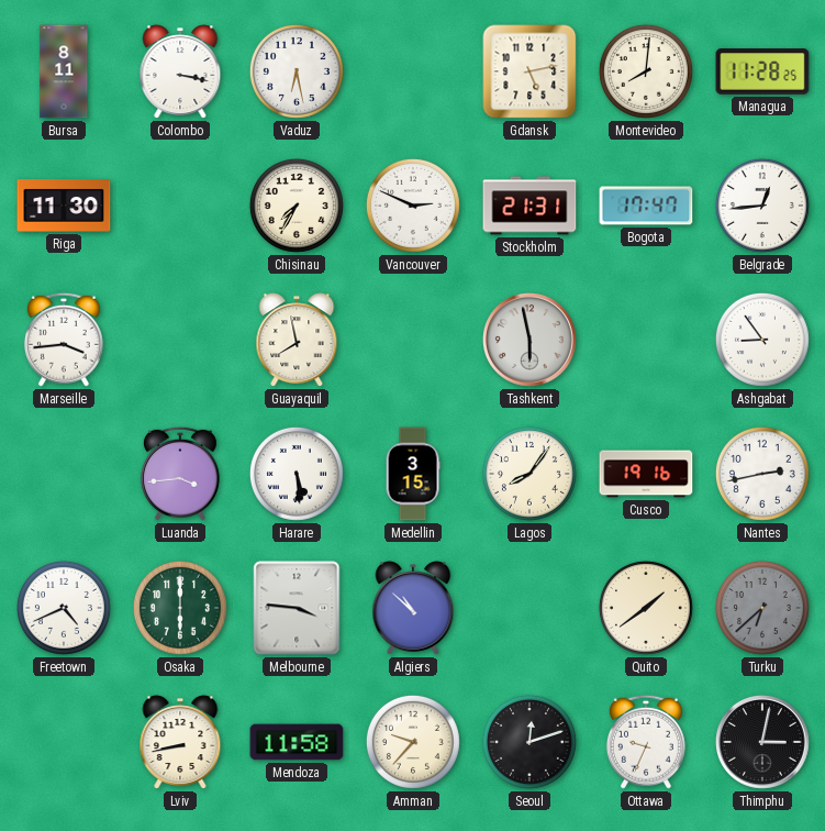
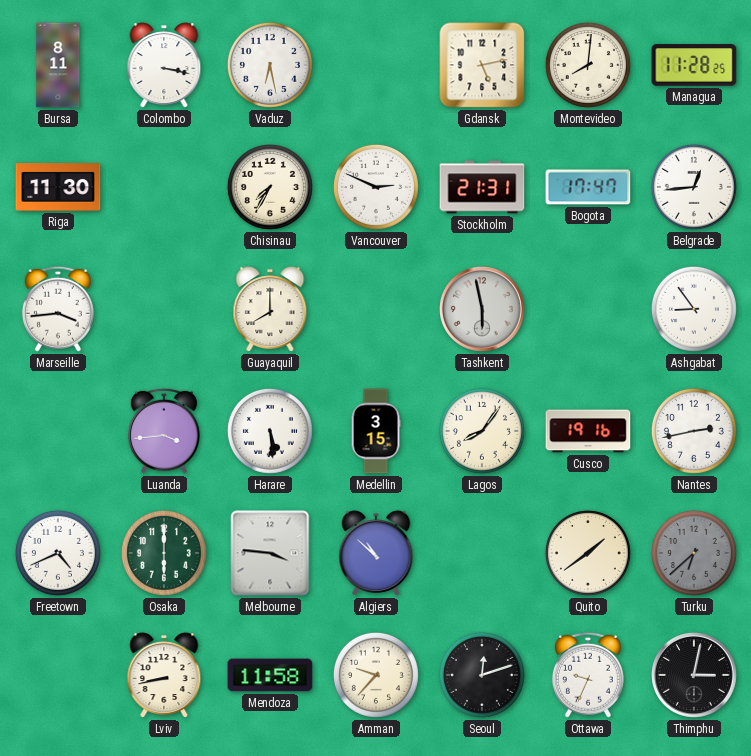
Guayaquil: 7:58 -> 8:00 (270, 309)
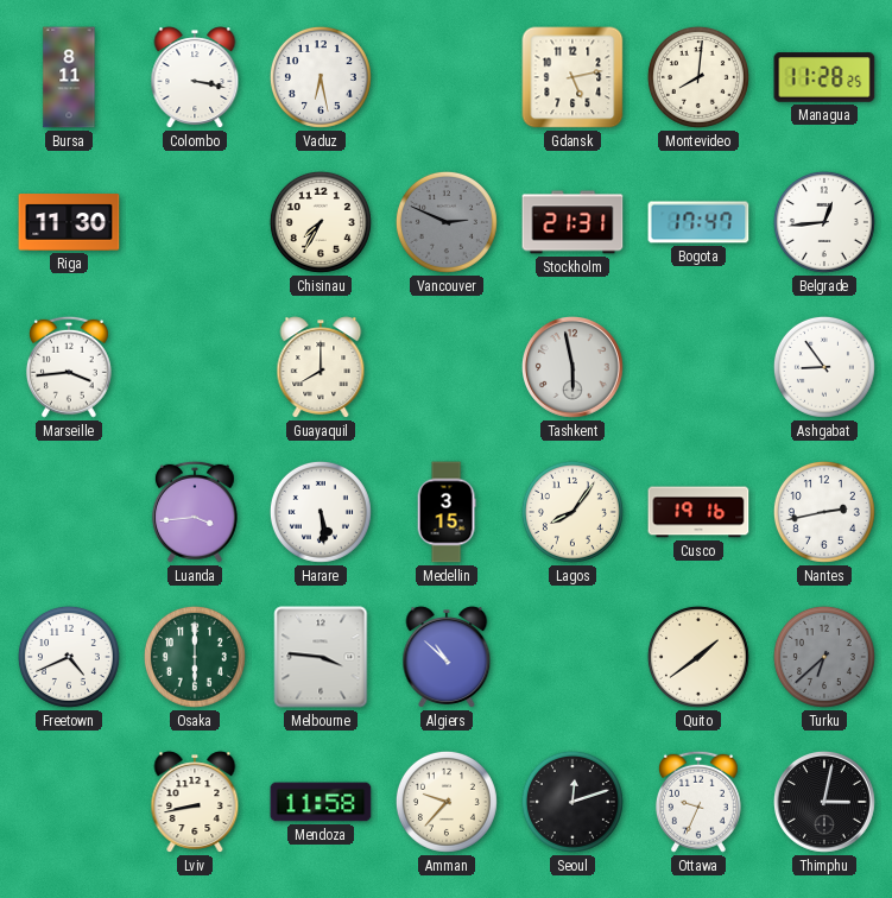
Vancouver dial: white -> grey (447, 222)
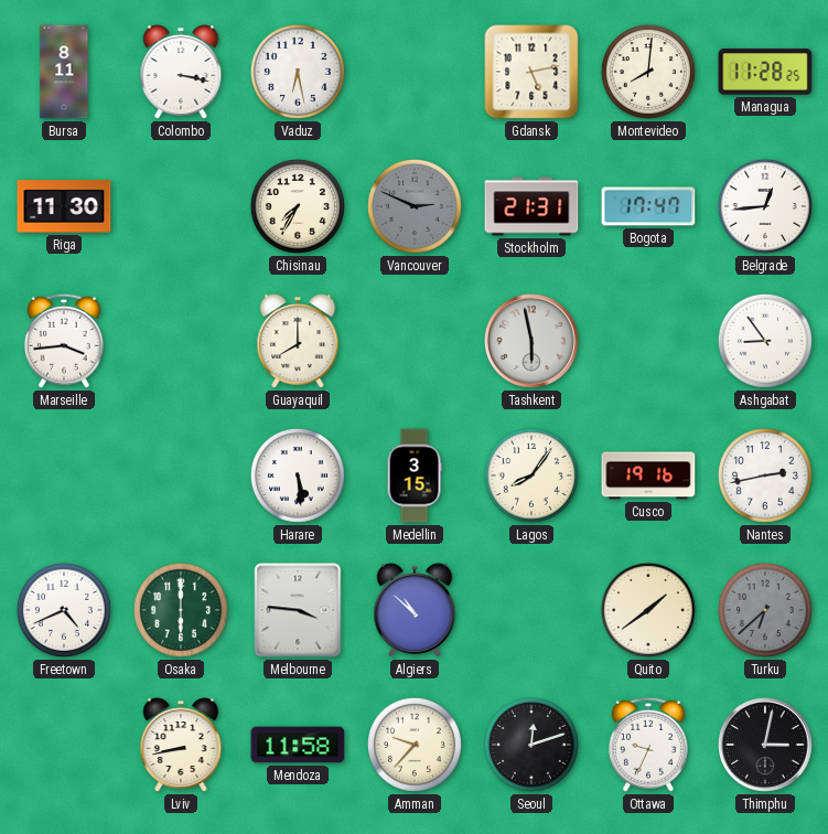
Luanda: 3:44 -> none (195, 512)
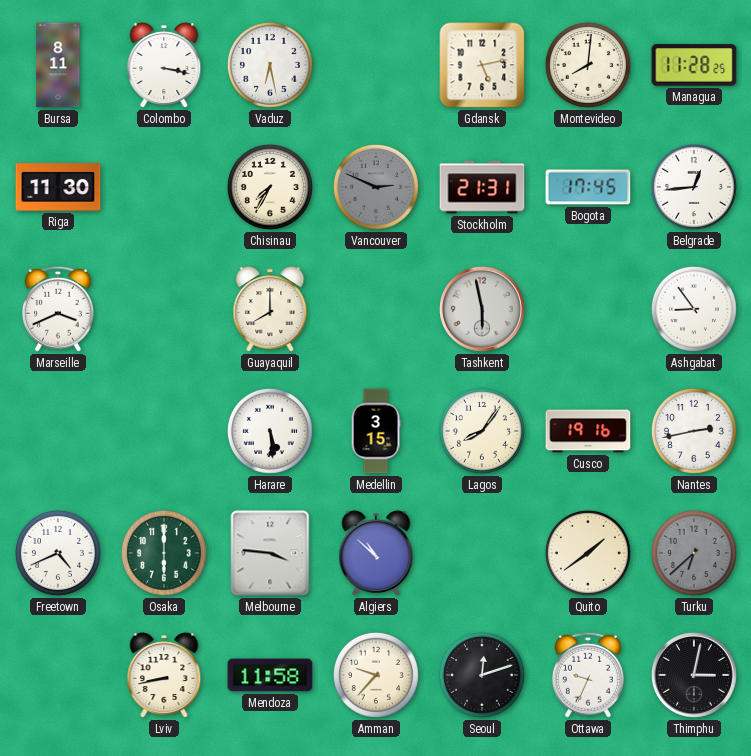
Bogota: 17:47 -> 17:45 (588, 187)
Marseille: 3:44 -> 3:41 (58, 309)
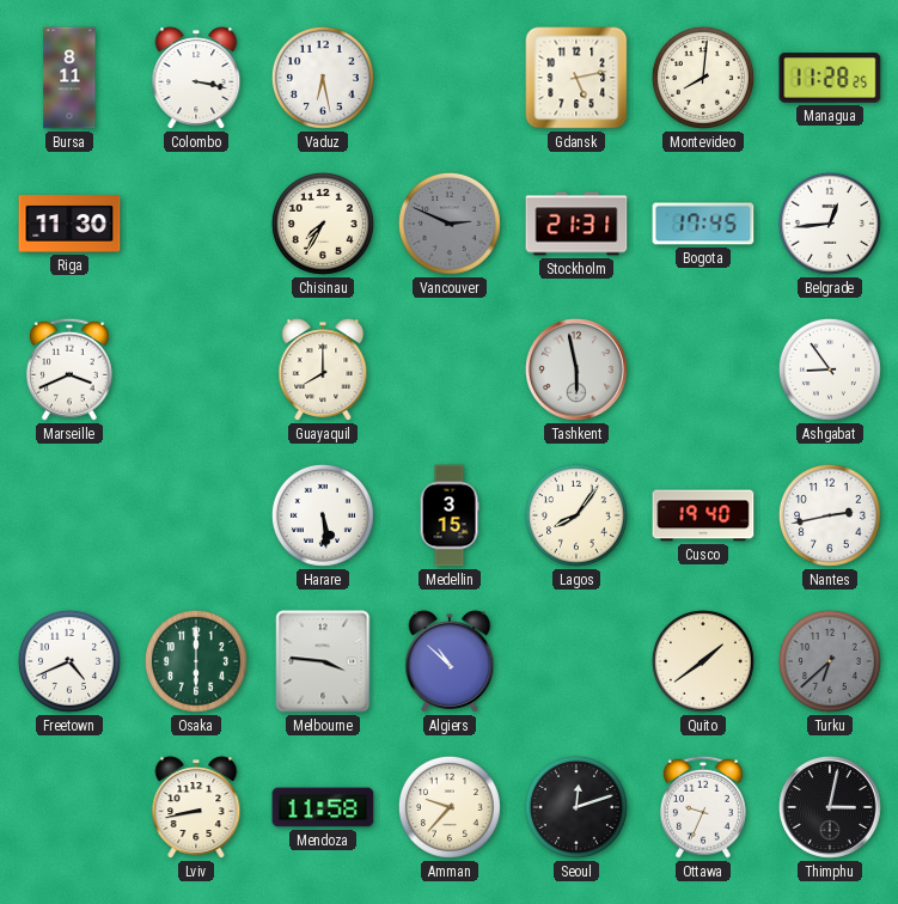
Cusco: 19:16 -> 19:40 (703, 515)
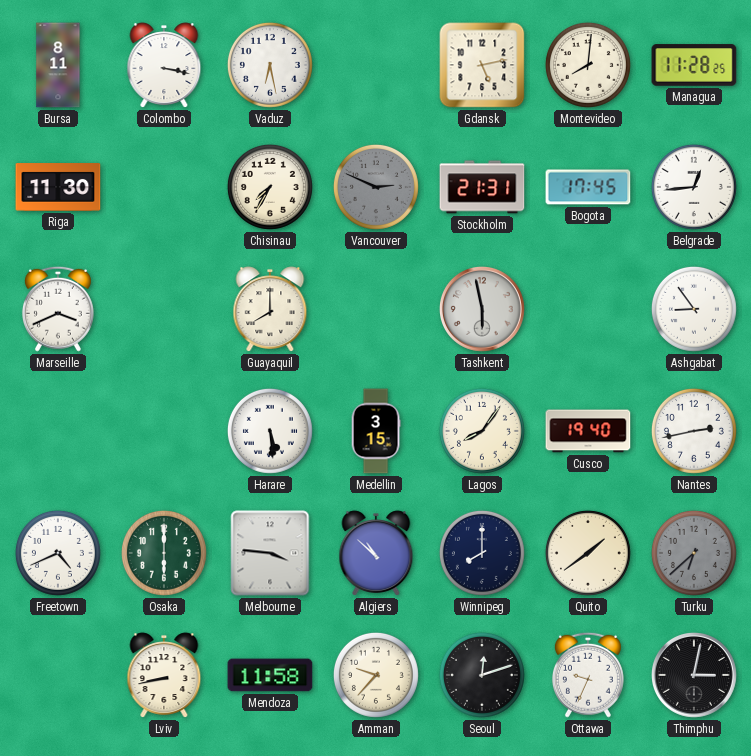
Winnipeg: none -> 8:00 (482, 553)
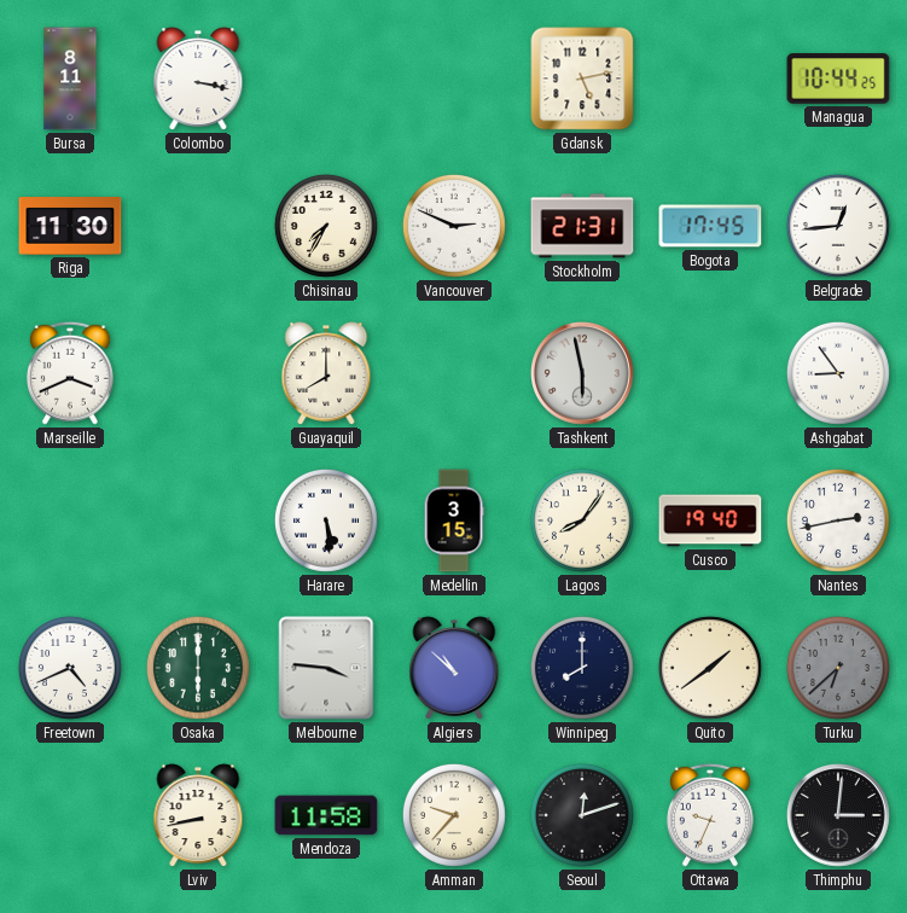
Vaduz: 6:28 -> none (270, 65)
Montevideo: 8:01 -> none (588, 65)
Managua: 11:28 -> 10:44 (838, 78)
Vancouver dial: grey -> white (454, 226)
Thimphu: 3:02 -> 3:01 (839, 816)
